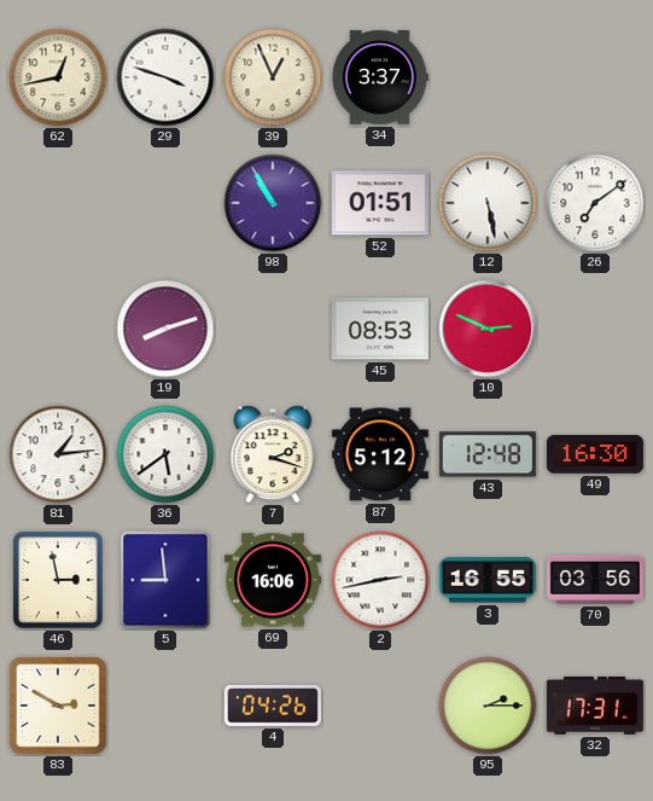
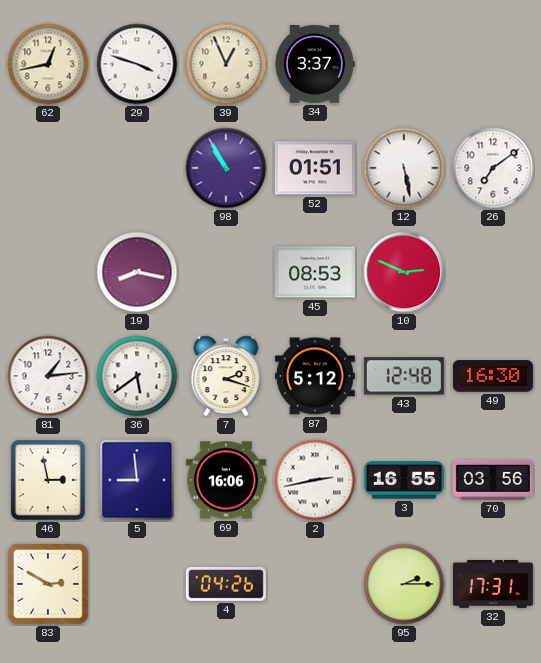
19: 8:12 -> 8:17 (137, 272)
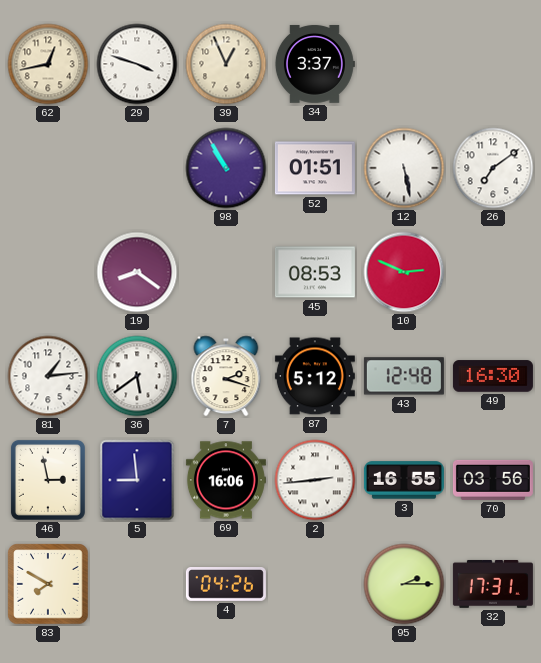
19: 8:17 -> 8:21 (137, 272)
2: 2:43 -> 2:44 (315, 480)
83: 2:50 -> 7:50 (48, 584)
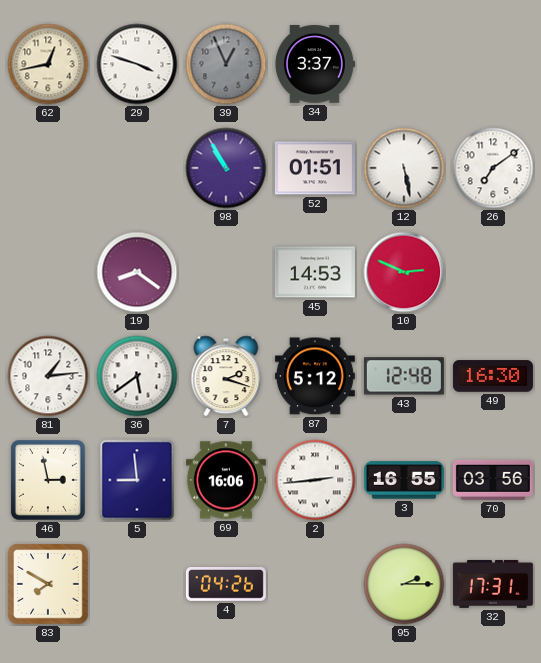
39 dial: cream -> grey (226, 64)
45: 08:53 -> 14:53 (315, 272)
